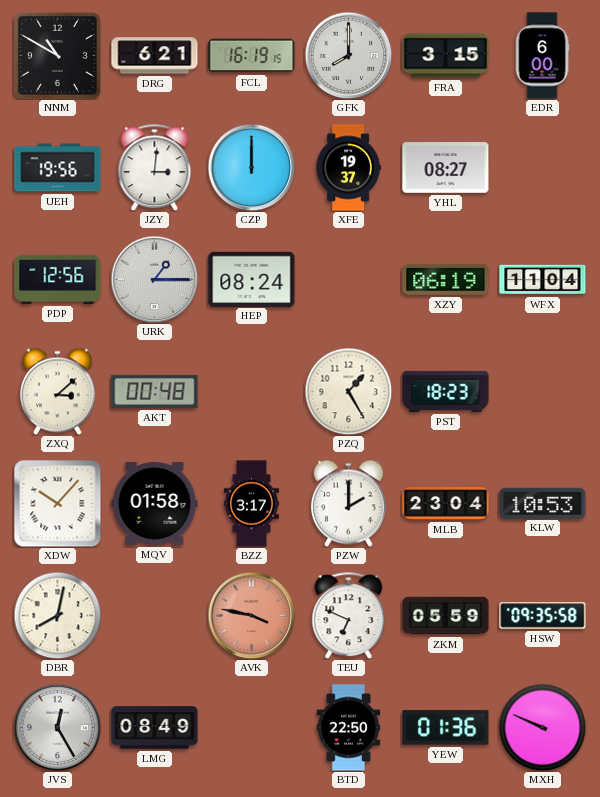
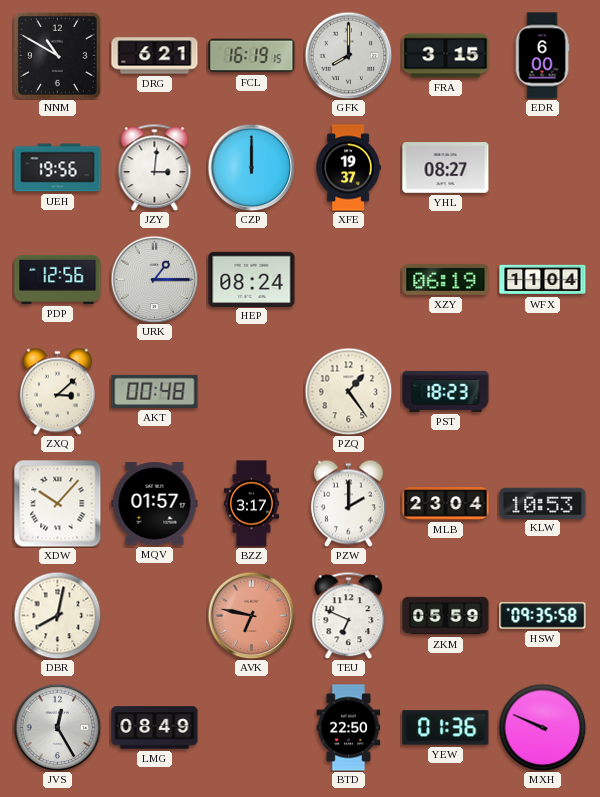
PZQ: 1:25 -> 1:24 (348, 391)
MQV: 01:58 -> 01:57 (155, 504)
AVK: 3:47 -> 6:47 (251, 615)
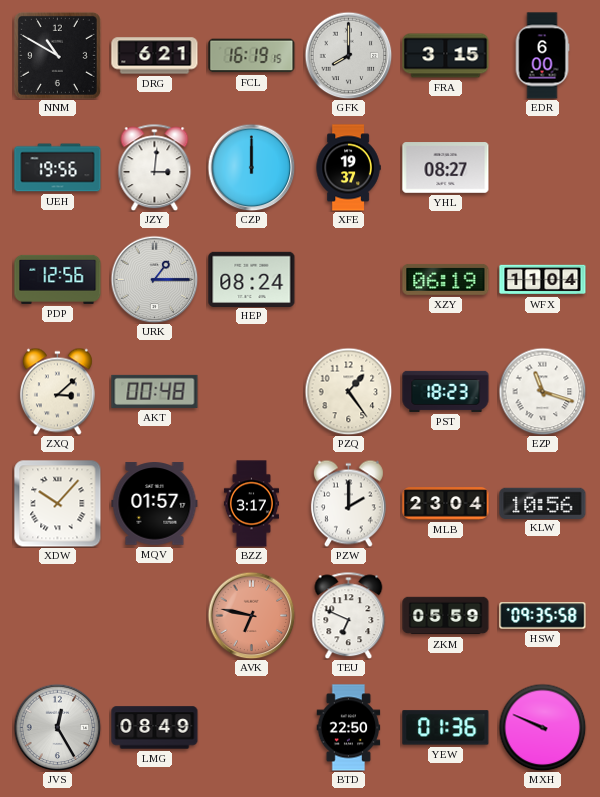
EZP: none -> 11:18 (542, 391)
KLW: 10:53 -> 10:56 (543, 503)
DBR: 8:02 -> none (57, 615)
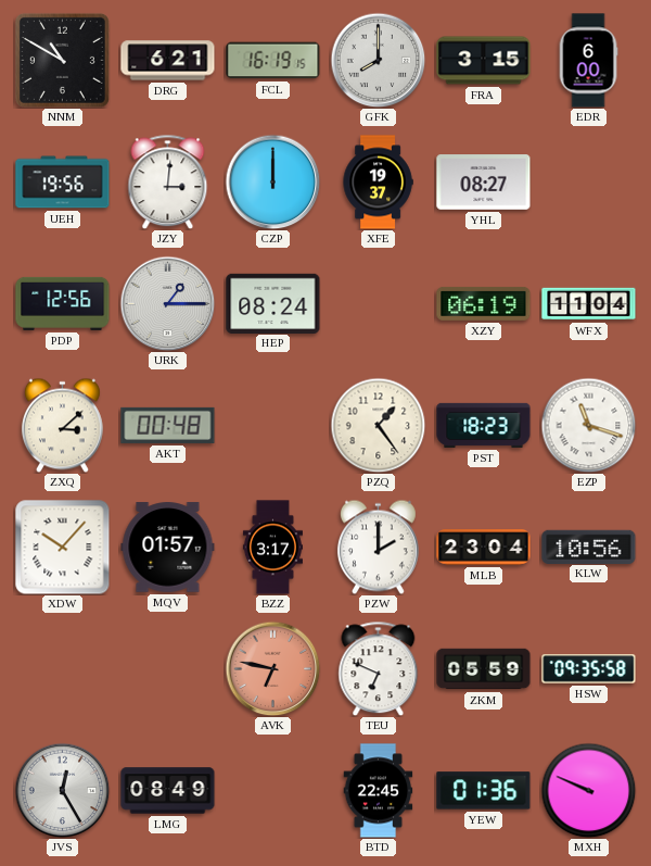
BTD: 22:50 -> 22:45 (379, 791)
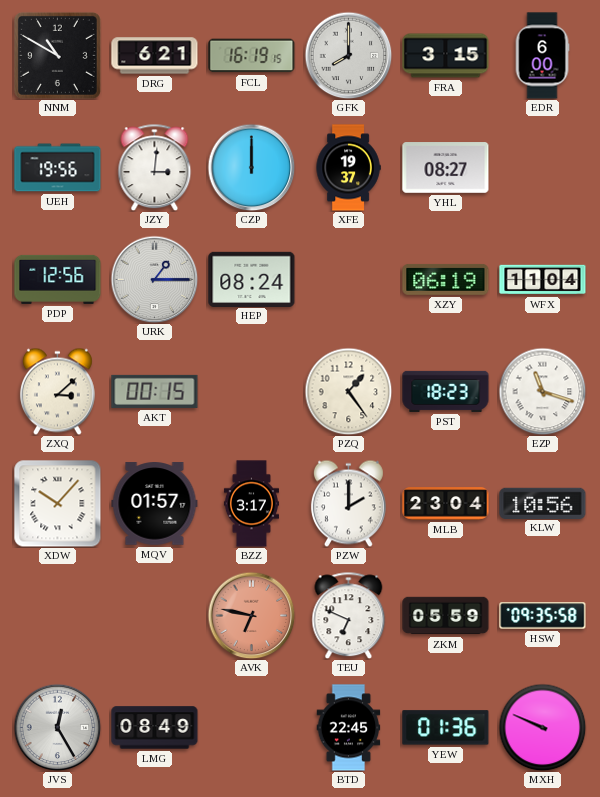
AKT: 00:48 -> 00:15 (155, 391)
